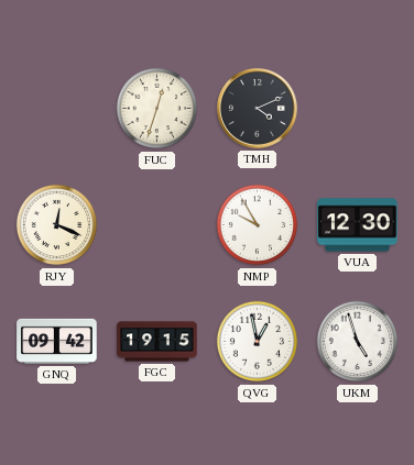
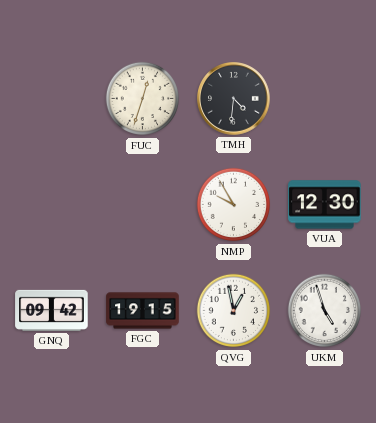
TMH: 4:11 -> 4:31 (234, 99)
RJY: 12:19 -> none (57, 225)
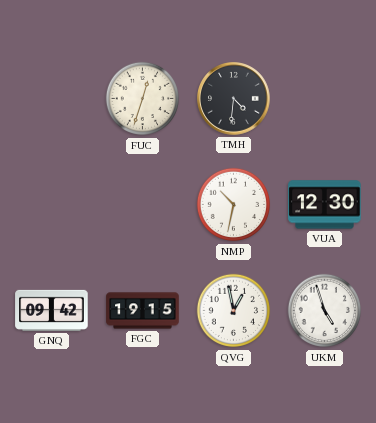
NMP: 9:55 -> 10:32 (234, 205)
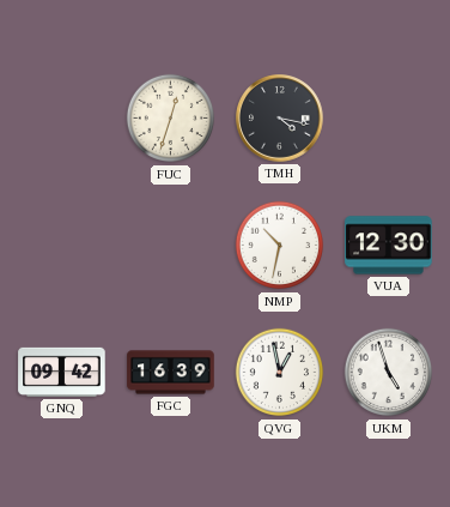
TMH: 4:31 -> 4:17 (280, 119)
FGC: 19:15 -> 16:39 (171, 373)
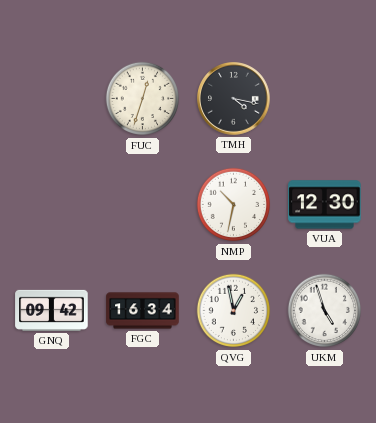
FGC: 16:39 -> 16:34 (143, 311)
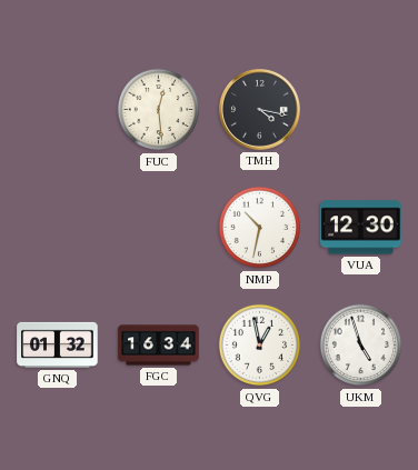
FUC: 12:33 -> 12:29 (159, 110)
GNQ: 09:42 -> 01:32 (58, 344)
